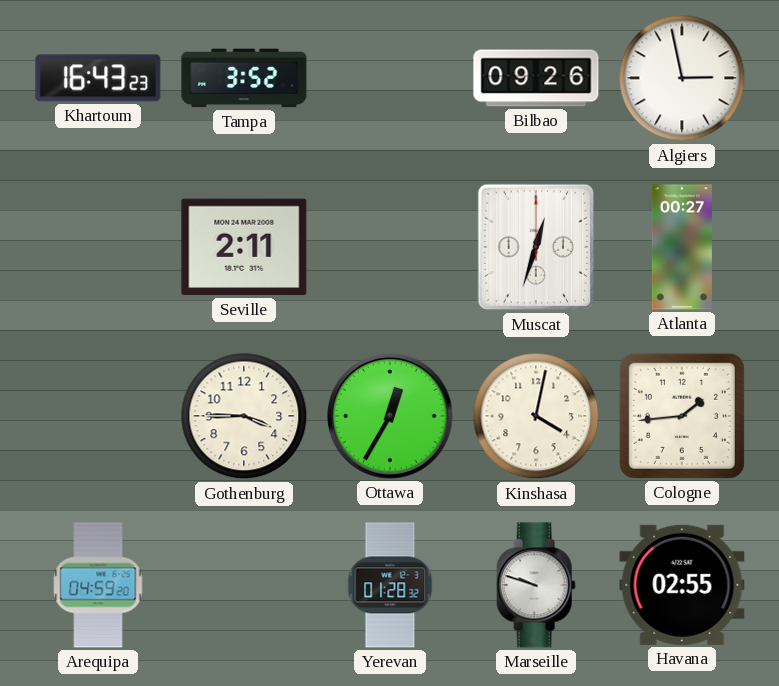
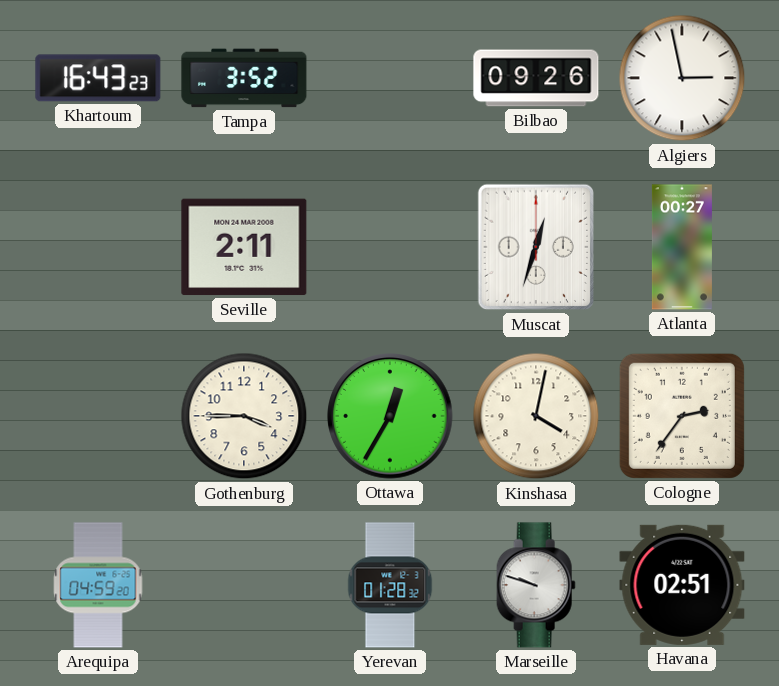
Cologne: 1:44 -> 2:36 (682, 416)
Havana: 02:55 -> 02:51 (682, 585)
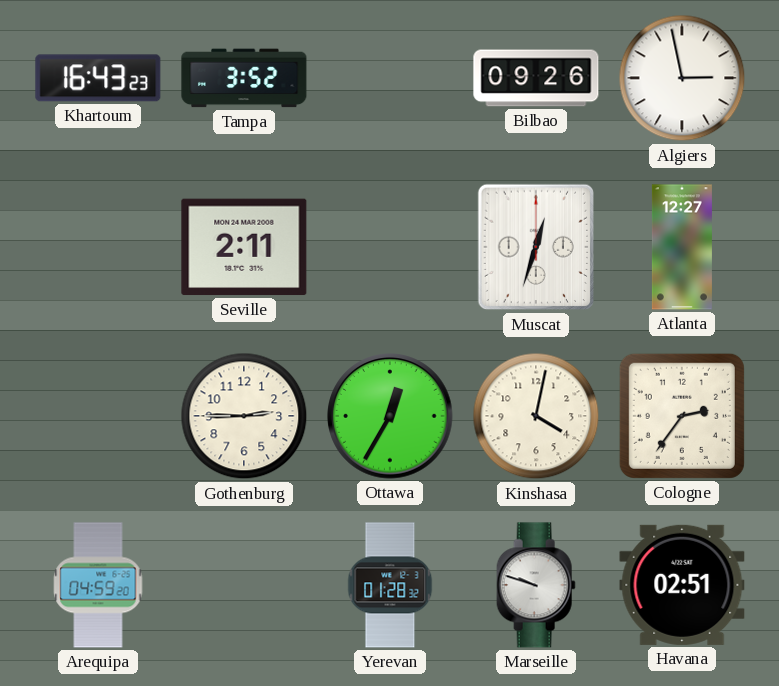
Atlanta: 00:27 -> 12:27 (682, 247)
Gothenburg: 3:45 -> 2:45 (244, 416)
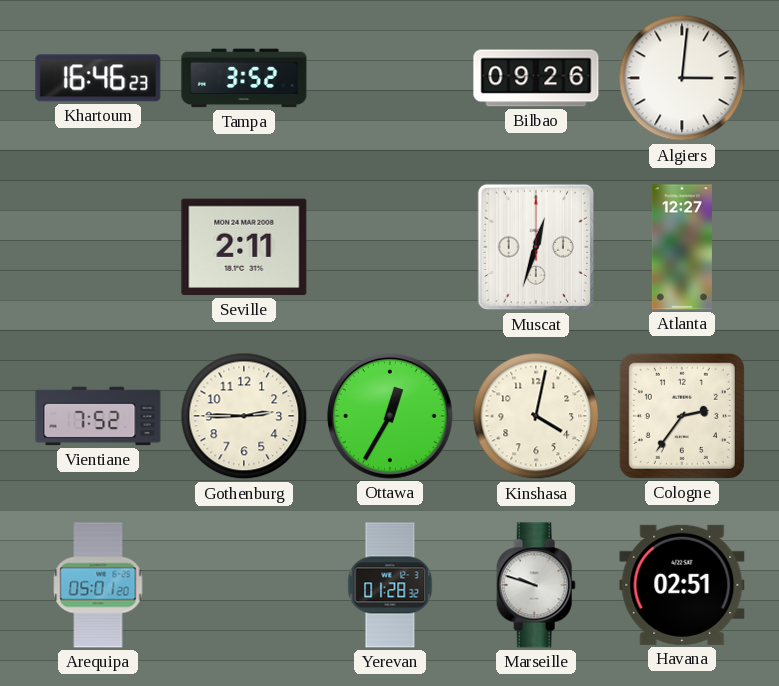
Khartoum: 16:43 -> 16:46 (98, 78)
Algiers: 2:58 -> 3:01 (682, 78)
Vientiane: none -> 7:52 (98, 416)
Arequipa: 04:59 -> 05:01 (98, 585)
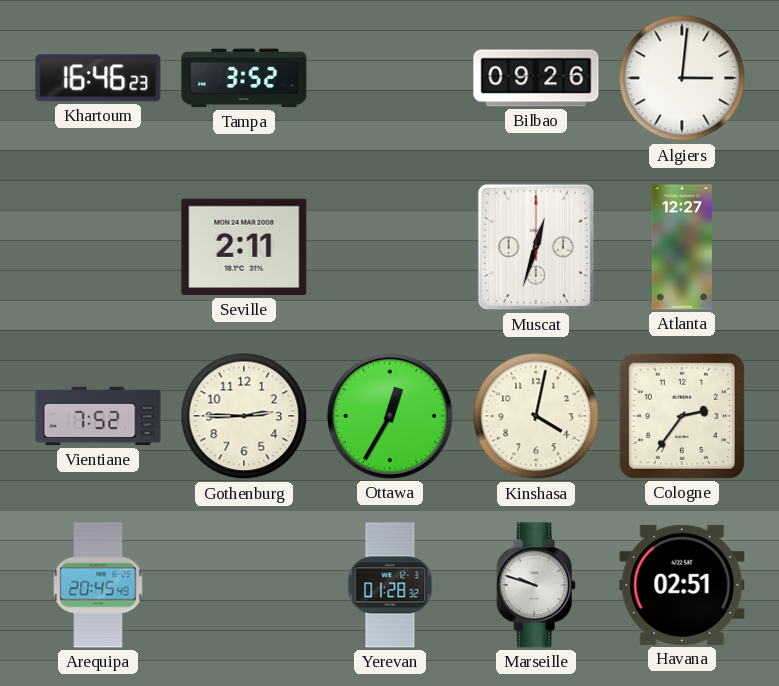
Arequipa: 05:01 -> 20:45 (98, 585)
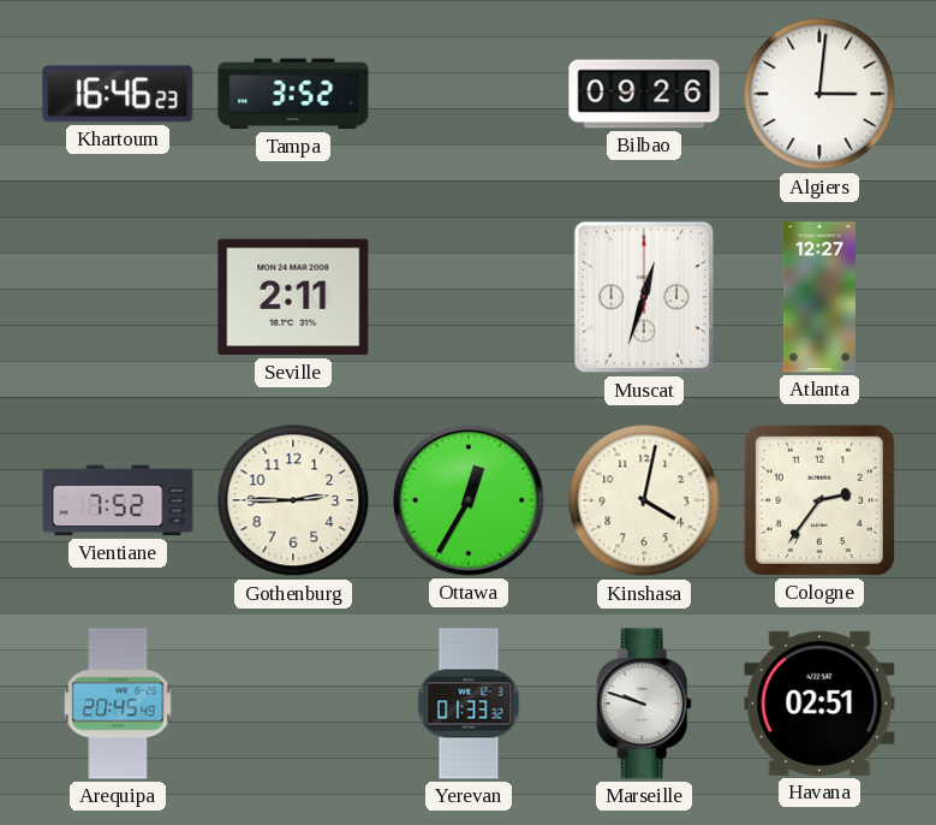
Yerevan: 01:28 -> 01:33 (469, 704)
